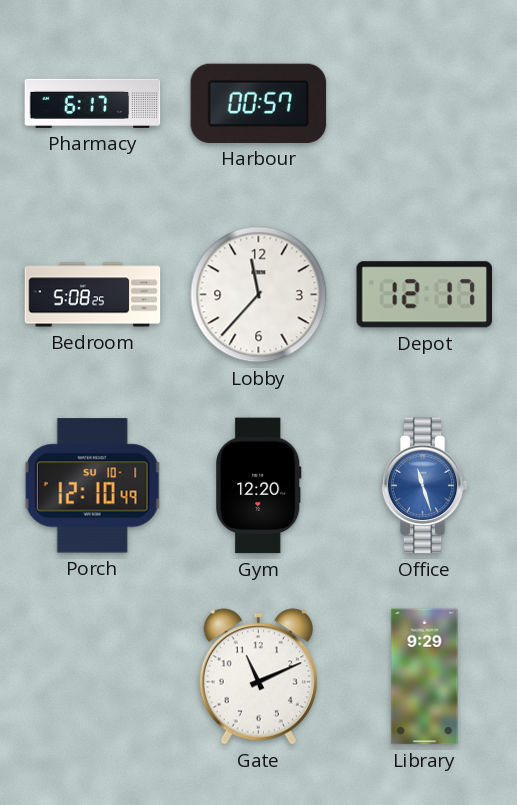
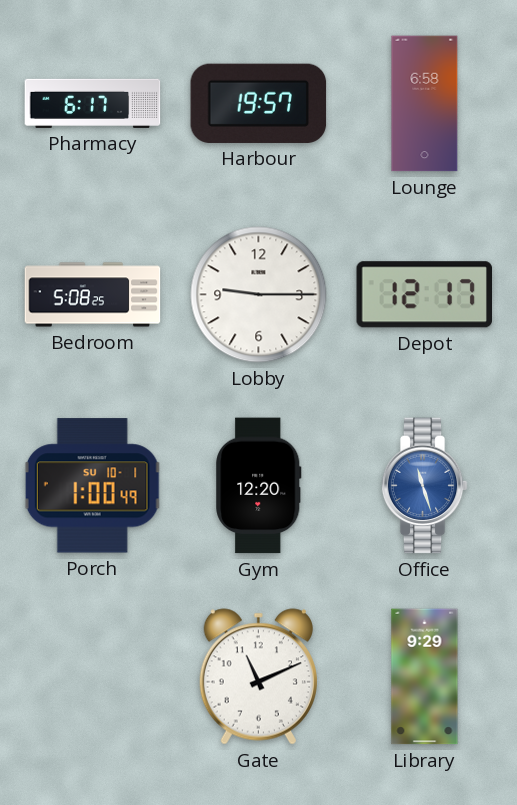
Harbour: 00:57 -> 19:57 (259, 103)
Lounge: none -> 6:58 (425, 104)
Lobby: 11:37 -> 9:15 (259, 295)
Porch: 12:10 -> 1:00 (92, 486)
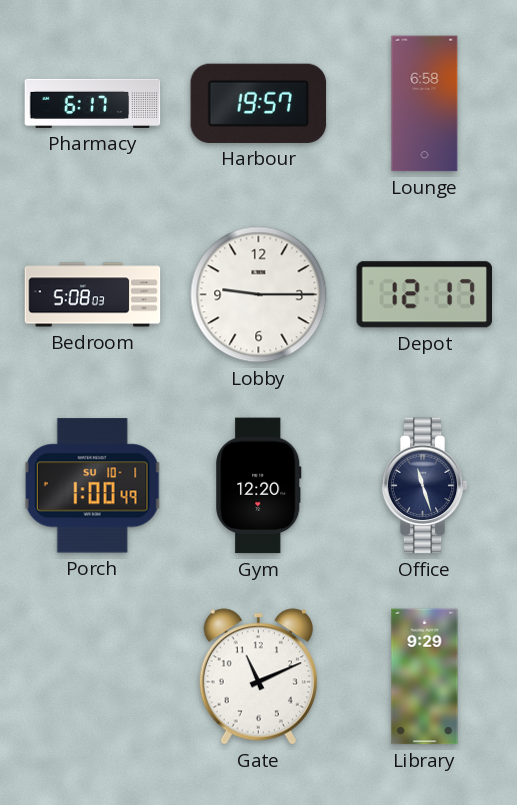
Bedroom: 5:08:25 -> 5:08:03 (93, 295)
Office dial: blue -> navy (424, 486)
